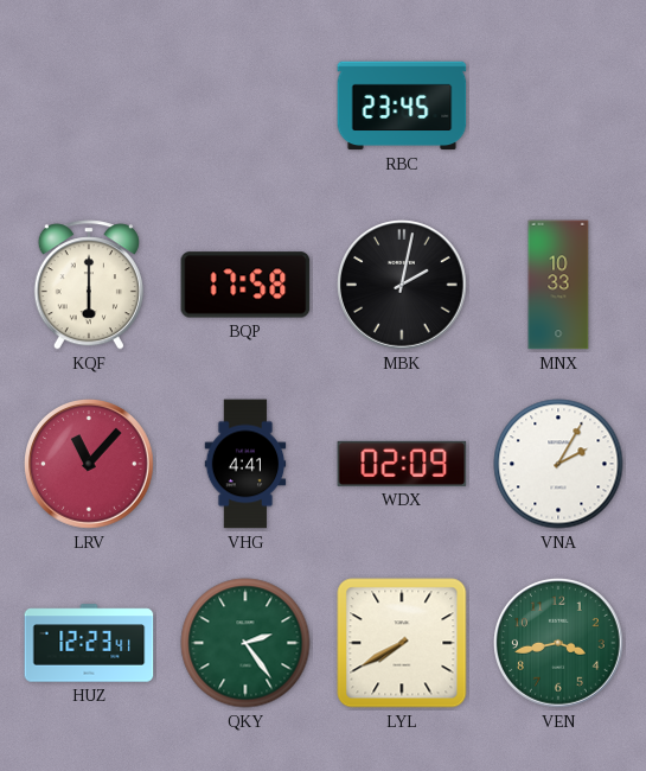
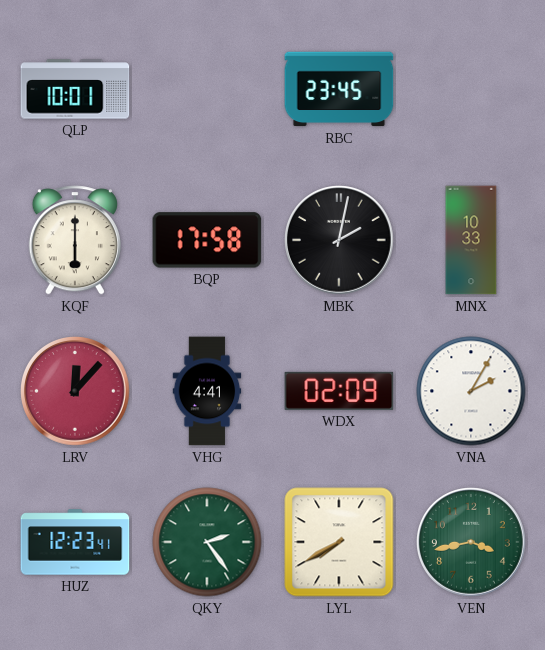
QLP: none -> 10:01 (75, 89)
LRV: 11:07 -> 12:07 (76, 392)
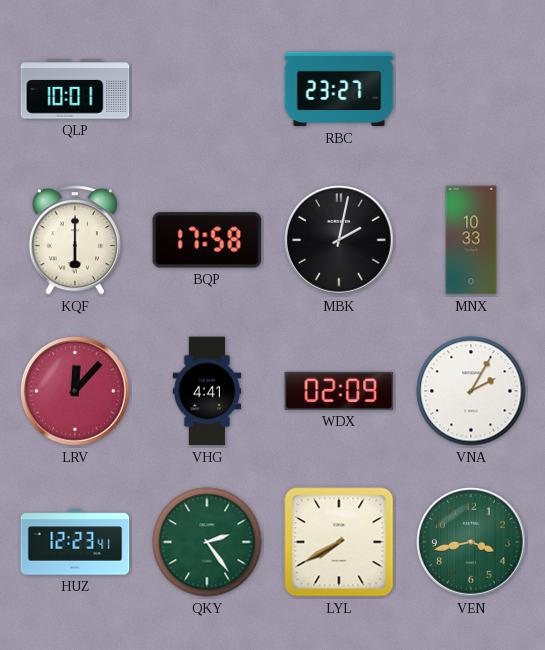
RBC: 23:45 -> 23:27 (339, 89)
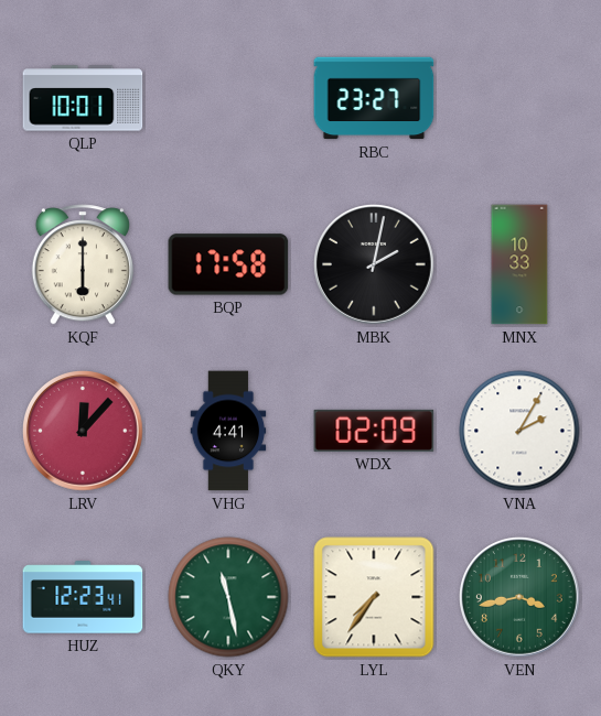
QKY: 2:24 -> 11:28 (228, 597)
LYL: 7:40 -> 7:36 (374, 597)
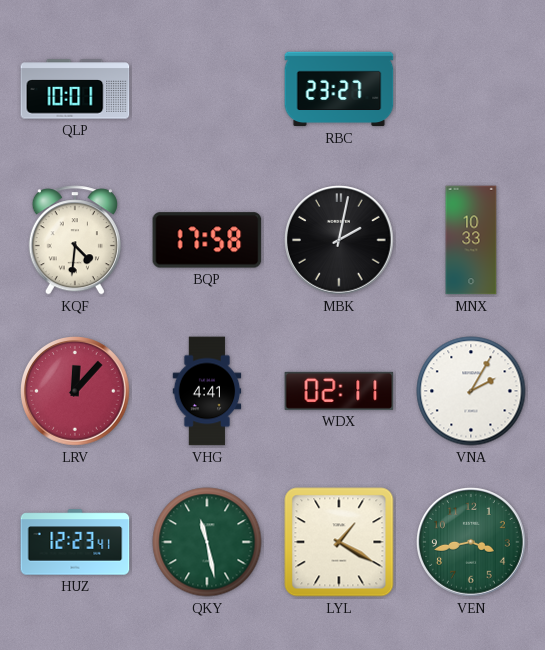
KQF: 6:00 -> 4:31 (75, 240)
WDX: 02:09 -> 02:11 (339, 391)
LYL: 7:36 -> 1:20 (339, 542)
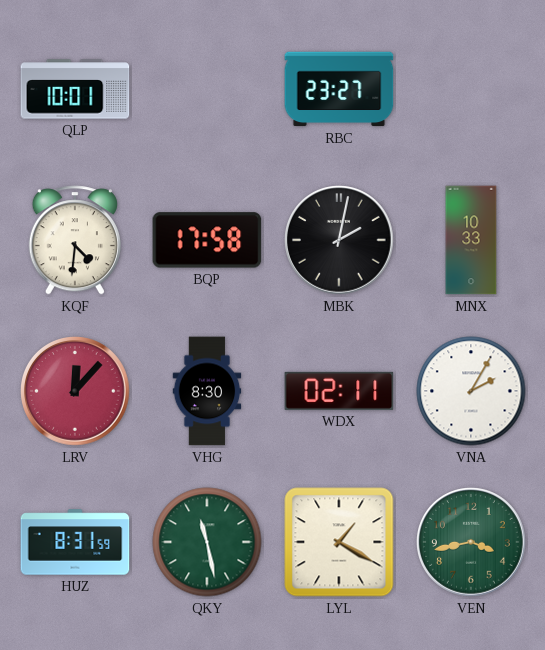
VHG: 4:41 -> 8:30 (207, 391)
HUZ: 12:23 -> 8:31 (75, 542)
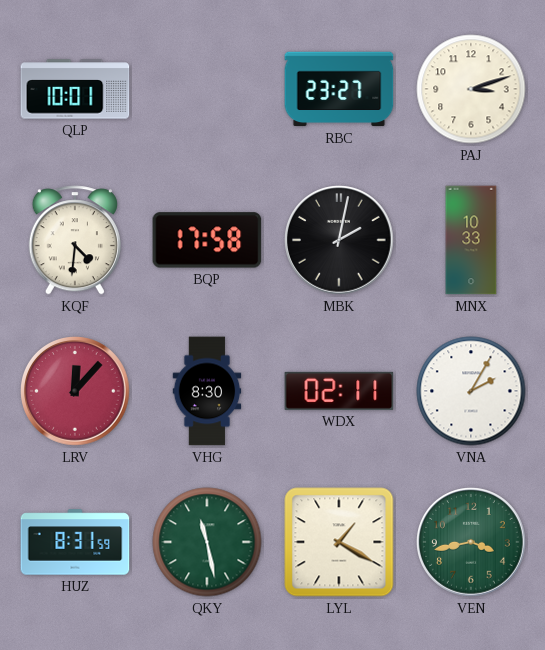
PAJ: none -> 3:12 (471, 89)
